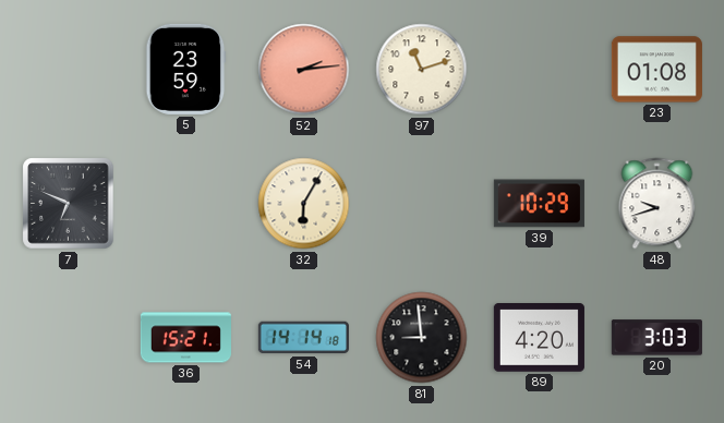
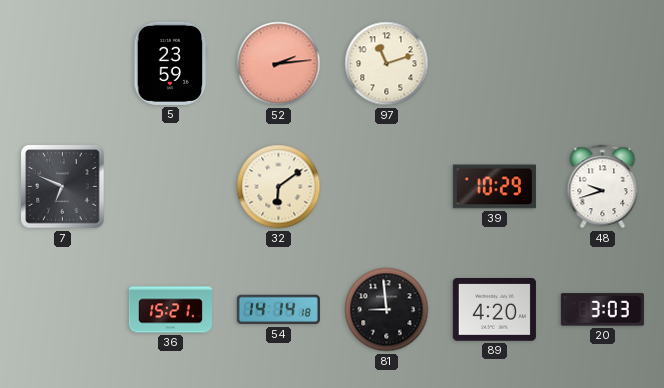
23: 01:08 -> none (656, 70)
32: 6:05 -> 6:09 (279, 187)
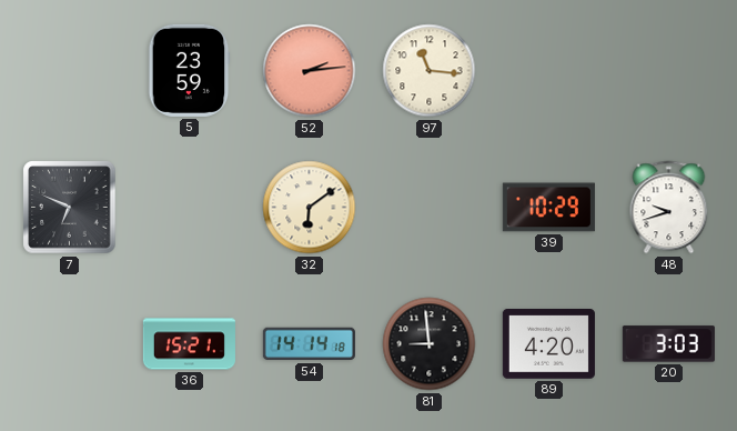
97: 11:12 -> 11:16 (430, 71)
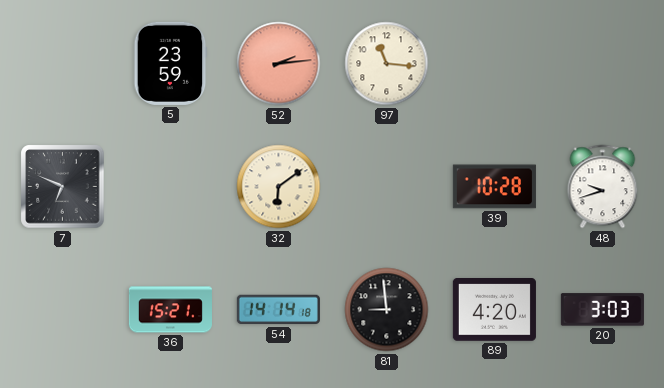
39: 10:29 -> 10:28 (494, 187)
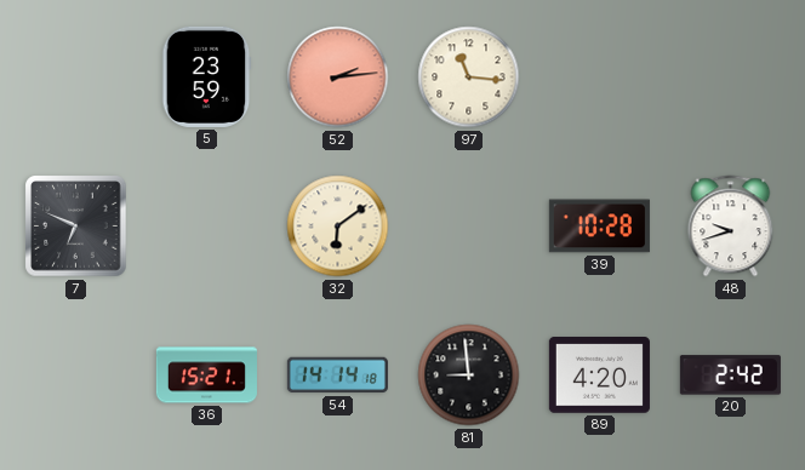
20: 3:03 -> 2:42 (730, 376)
